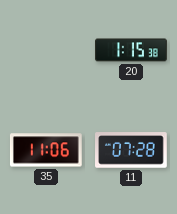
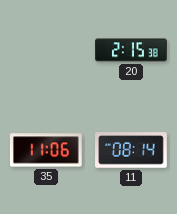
20: 1:15 -> 2:15 (131, 50)
11: 07:28 -> 08:14 (132, 150)
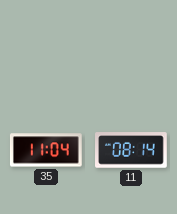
20: 2:15 -> none (131, 50)
35: 11:06 -> 11:04 (46, 150)
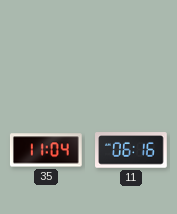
11: 08:14 -> 06:16 (132, 150)
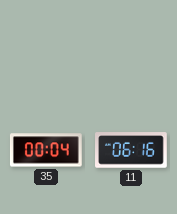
35: 11:04 -> 00:04 (46, 150)
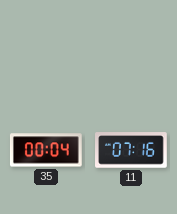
11: 06:16 -> 07:16 (132, 150)
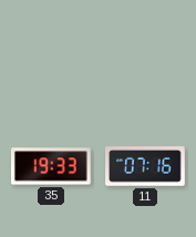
35: 00:04 -> 19:33 (51, 166)
